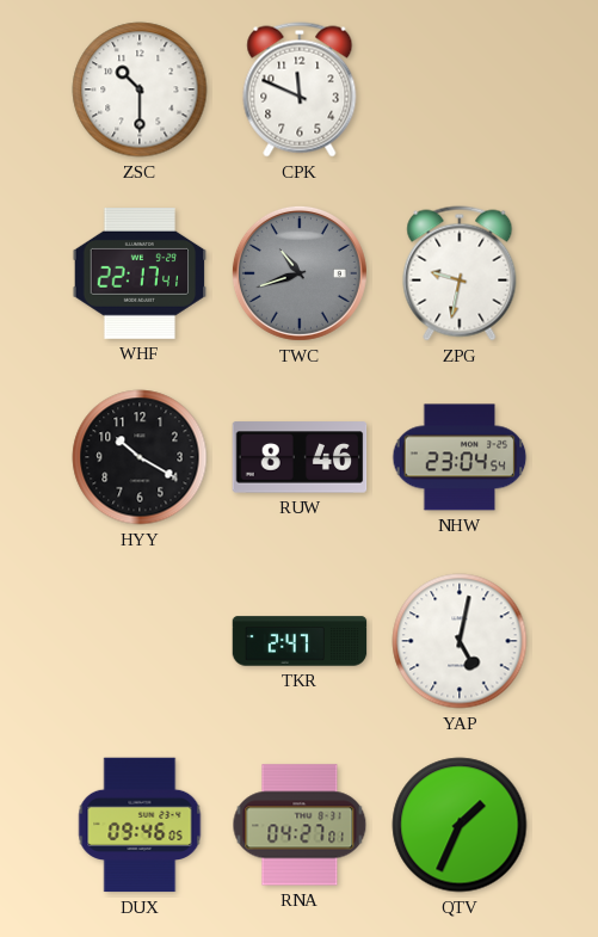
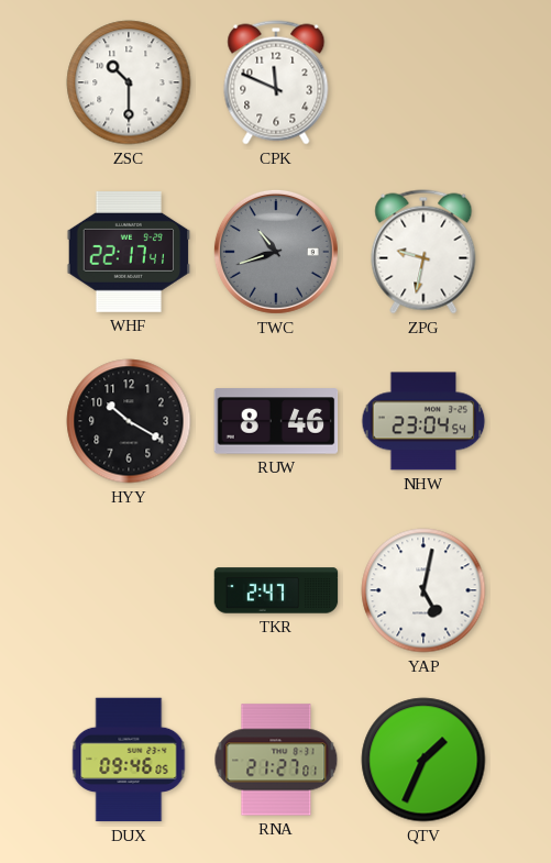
RNA: 04:27 -> 21:27 (276, 760)
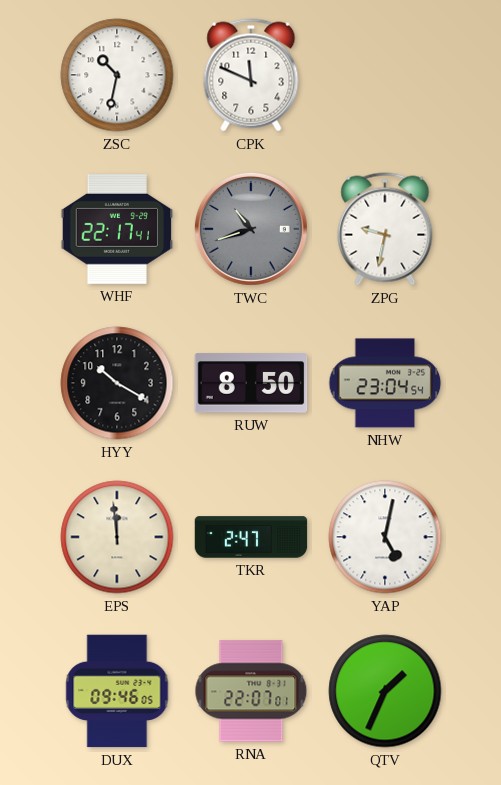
ZSC: 10:30 -> 10:32 (117, 75)
RUW: 8:46 -> 8:50 (251, 383)
EPS: none -> 11:59 (117, 537)
RNA: 21:27 -> 22:07 (251, 691)
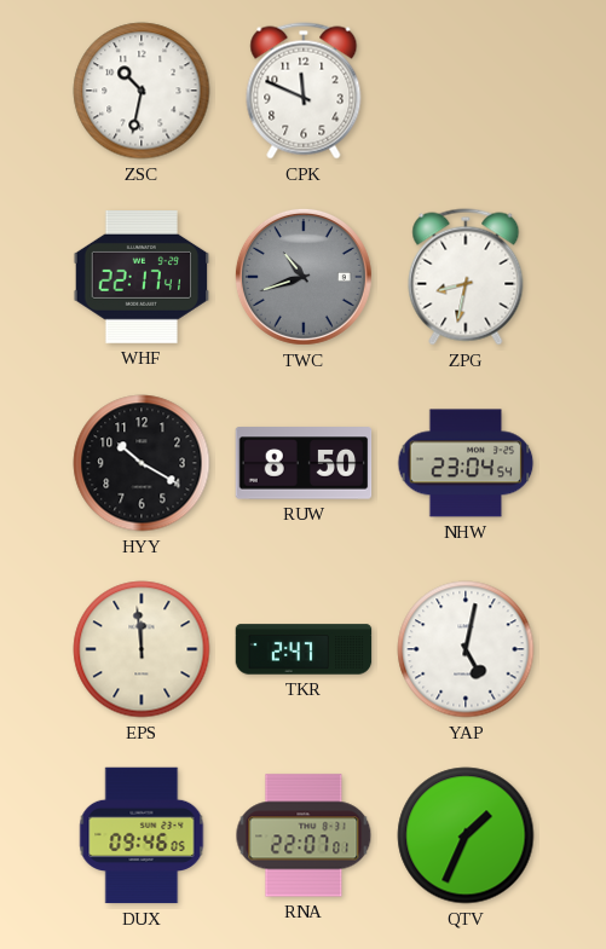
ZPG: 9:32 -> 8:32 (466, 277)
